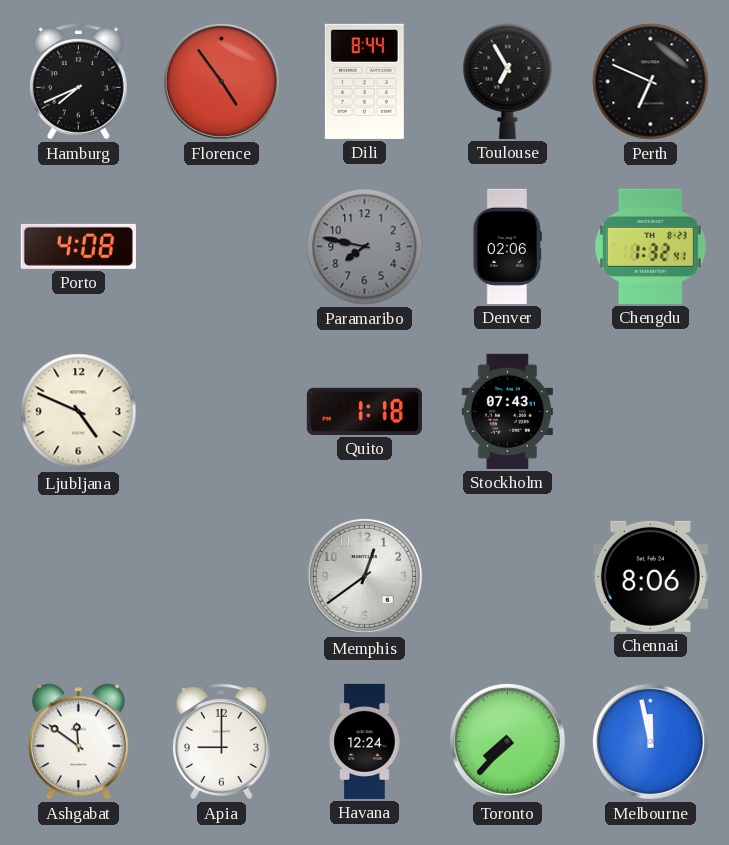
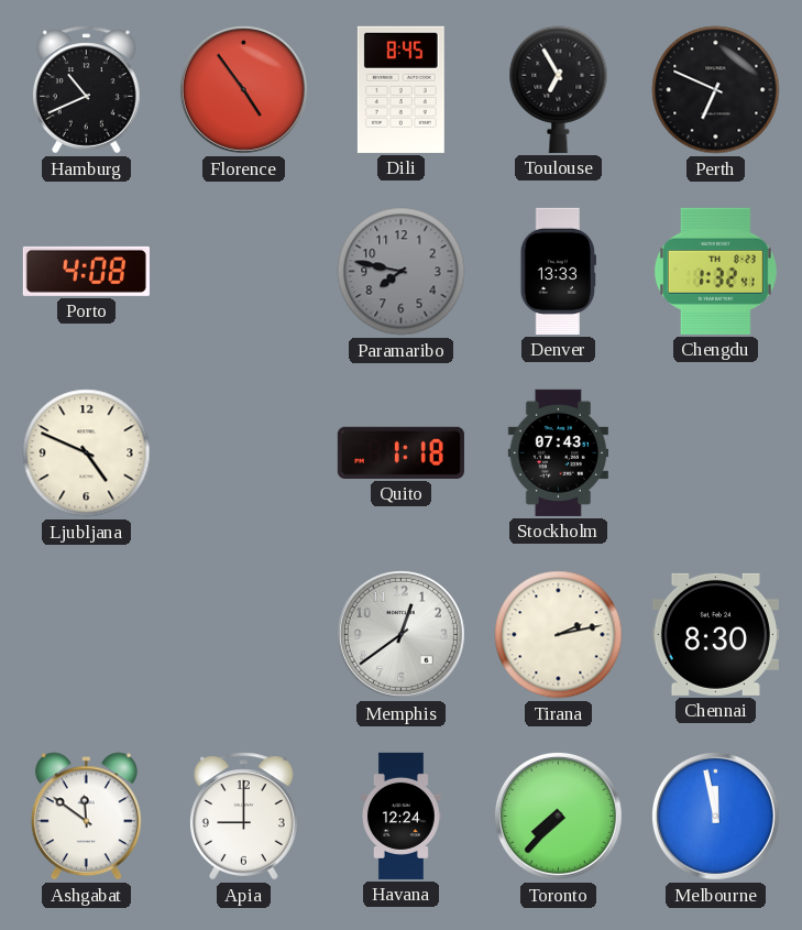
Hamburg: 7:41 -> 10:41 (86, 90)
Dili: 8:44 -> 8:45 (400, 89)
Denver: 02:06 -> 13:33 (558, 271)
Tirana: none -> 2:13 (559, 635)
Chennai: 8:06 -> 8:30 (715, 634)
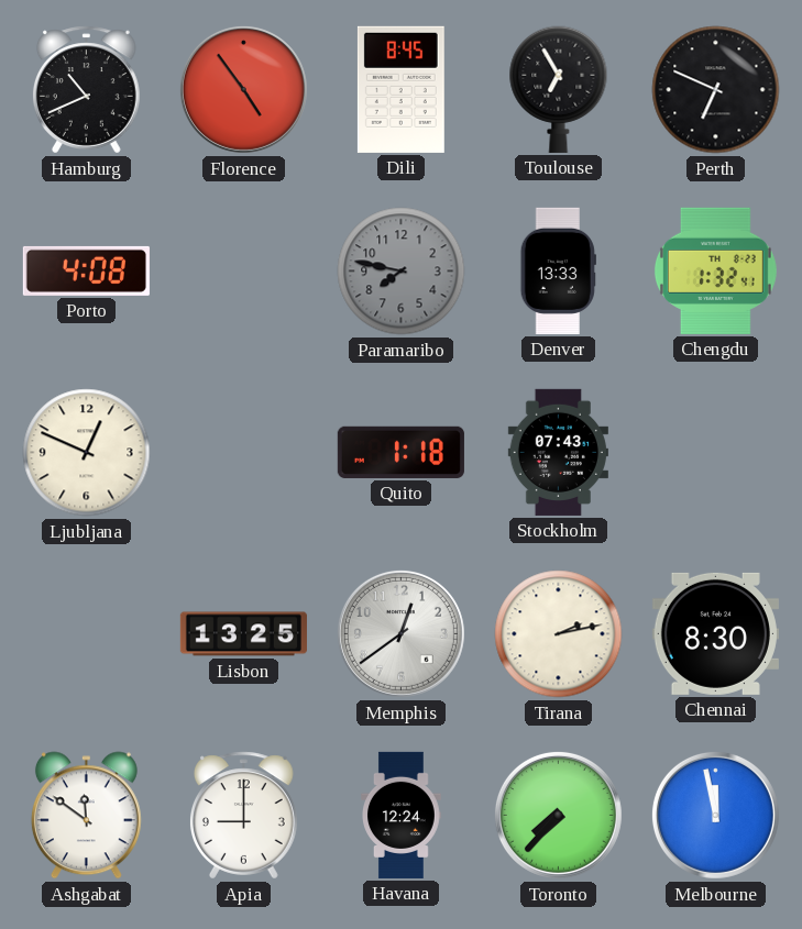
Ljubljana: 4:49 -> 12:49 (87, 453)
Lisbon: none -> 13:25 (243, 634)
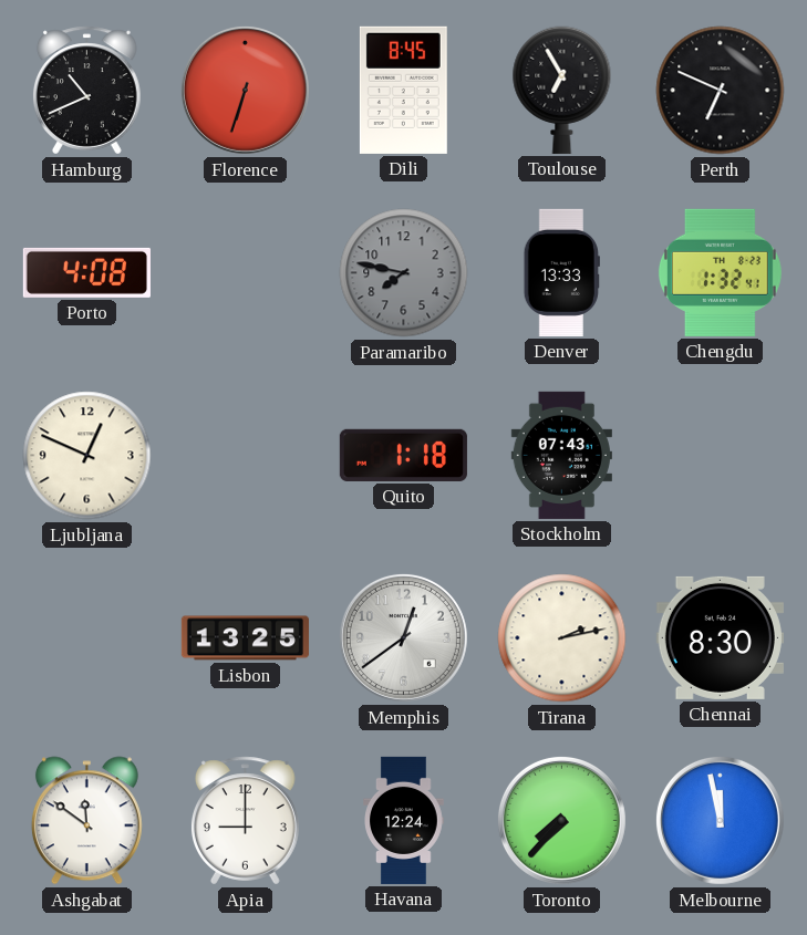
Florence: 4:54 -> 6:33 (245, 90)
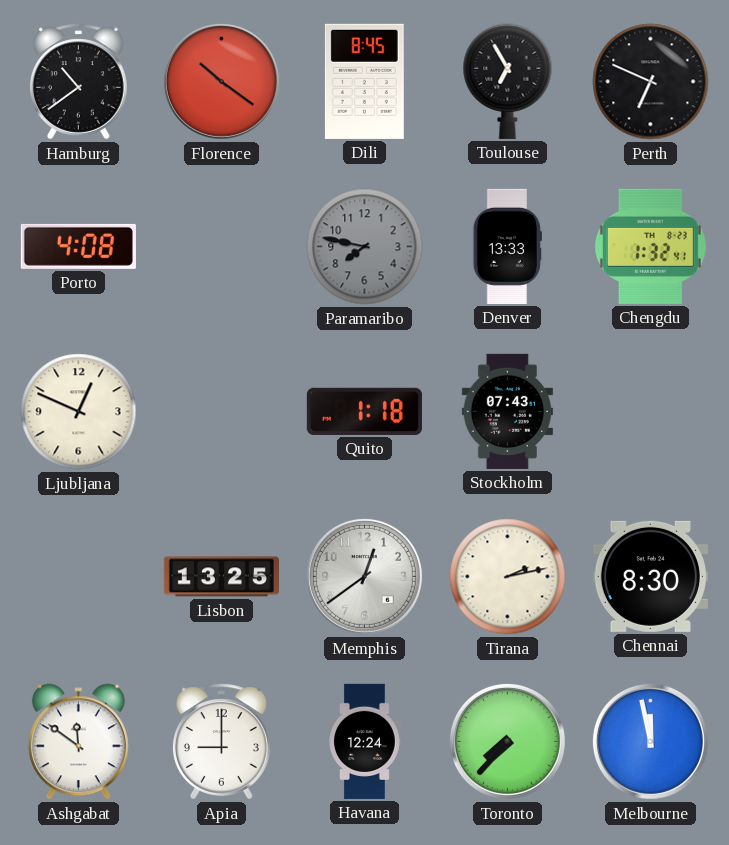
Hamburg: 10:41 -> 10:39 (78, 82)
Florence: 6:33 -> 10:21 (221, 81)
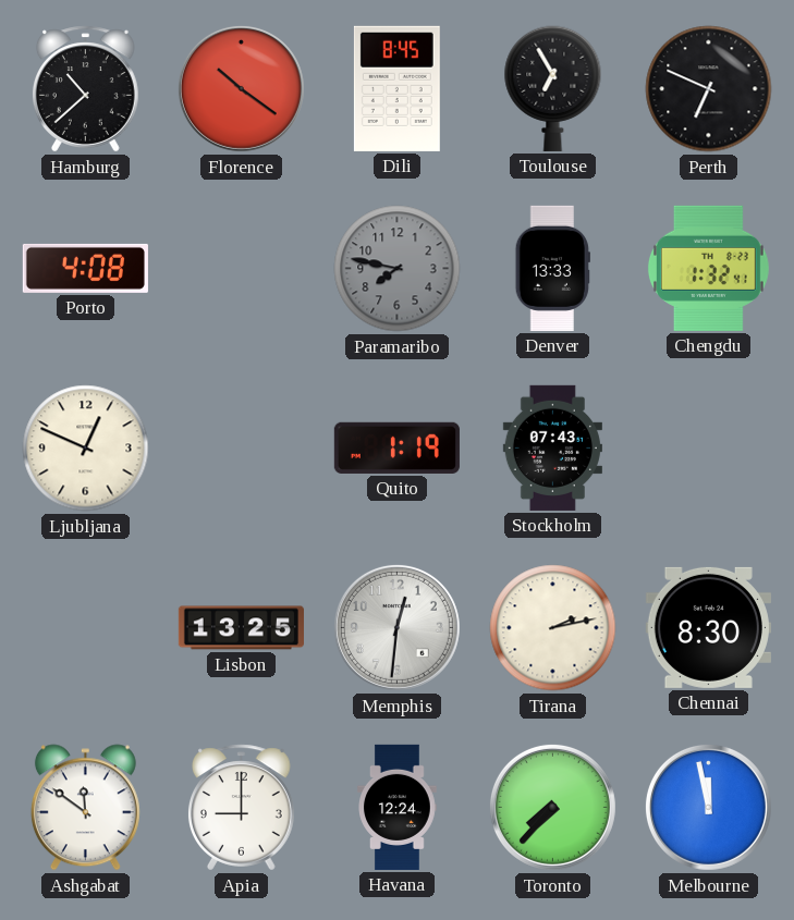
Hamburg: 10:39 -> 10:38 (85, 89)
Quito: 1:18 -> 1:19 (396, 447)
Memphis: 12:39 -> 12:31 (396, 627)
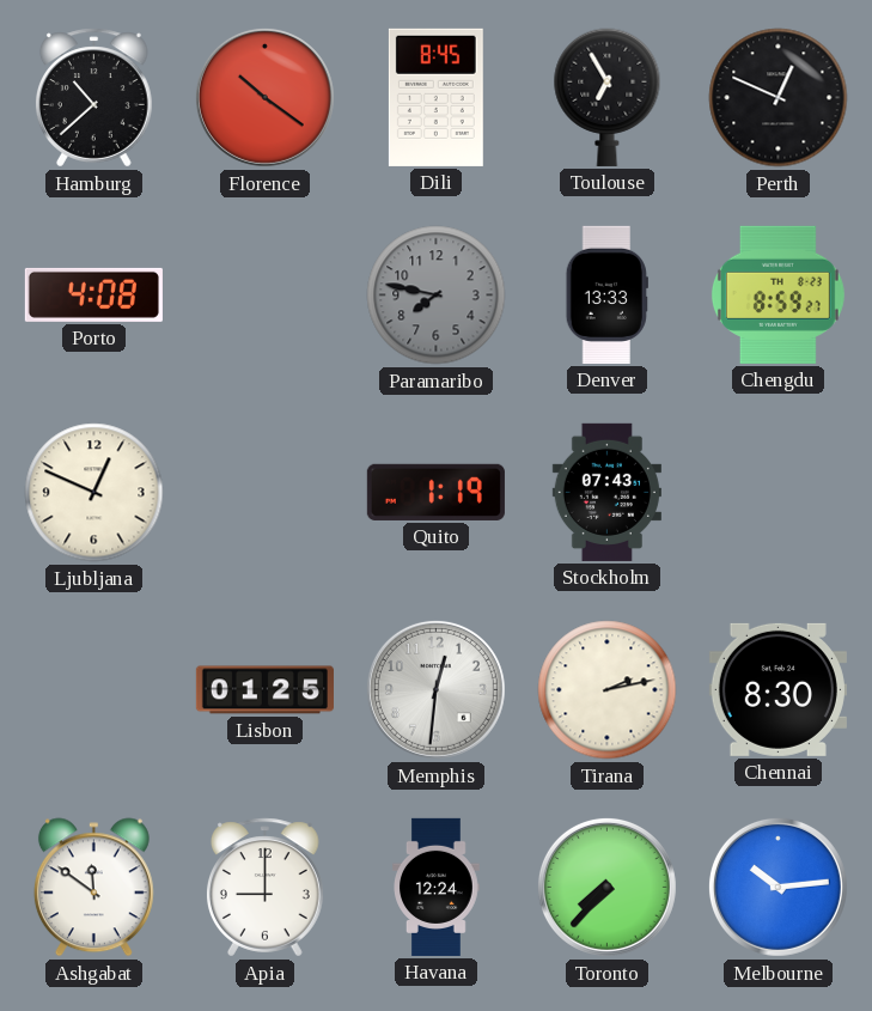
Perth: 6:49 -> 12:49 (779, 98)
Chengdu: 1:32 -> 8:59 (778, 294)
Lisbon: 13:25 -> 01:25 (264, 690)
Melbourne: 11:58 -> 10:14 (778, 887)
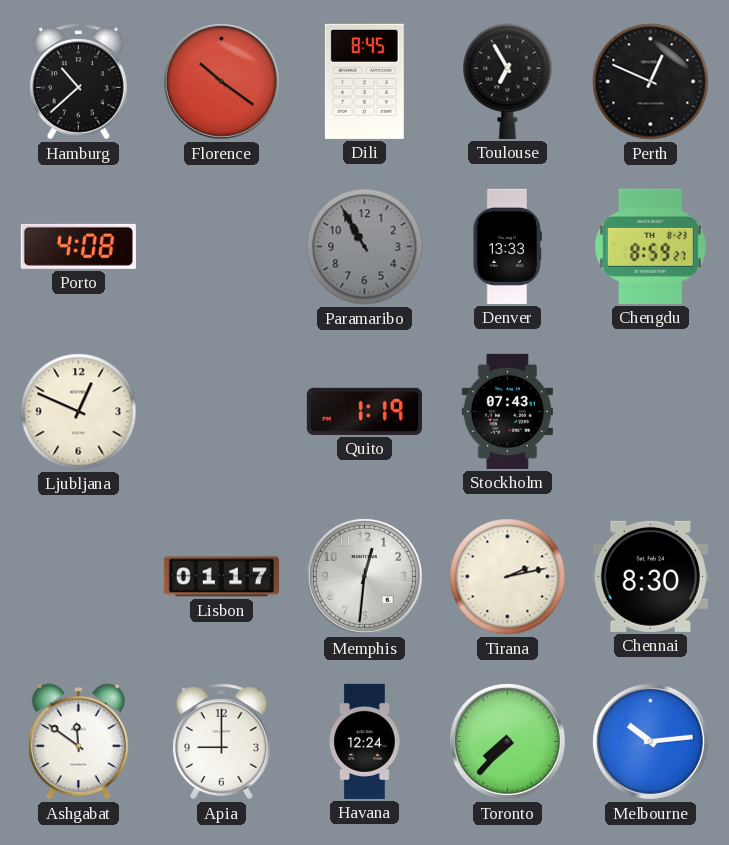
Paramaribo: 7:47 -> 10:55 (365, 247)
Lisbon: 01:25 -> 01:17 (221, 577)
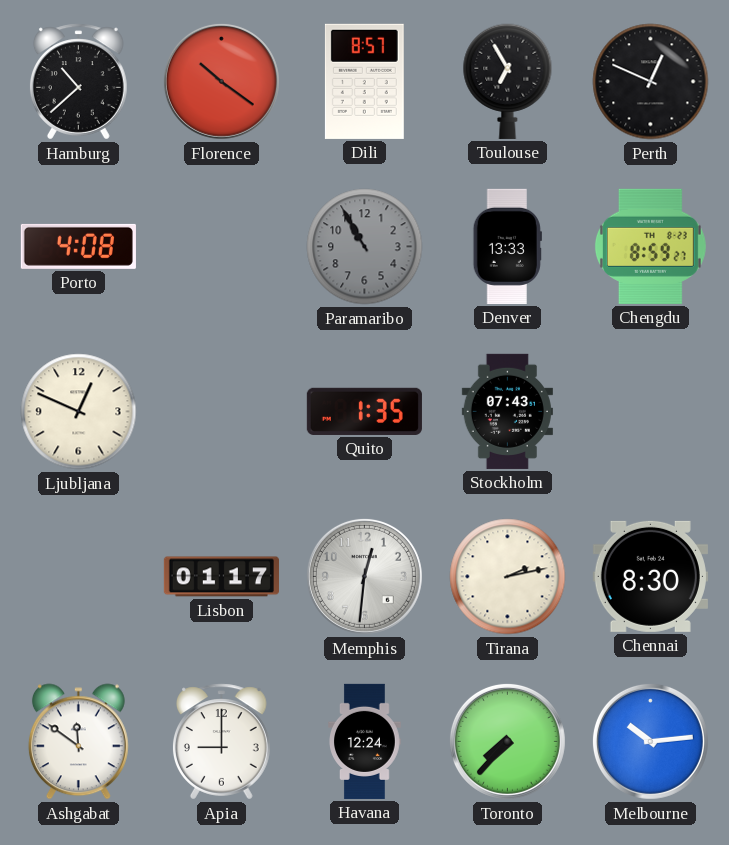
Dili: 8:45 -> 8:57 (364, 81)
Quito: 1:19 -> 1:35 (364, 411)
